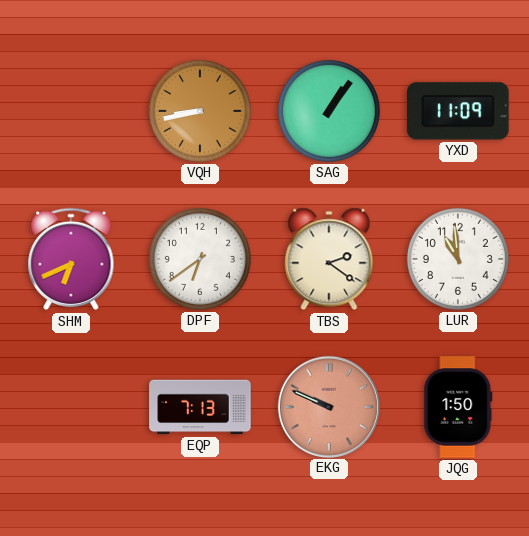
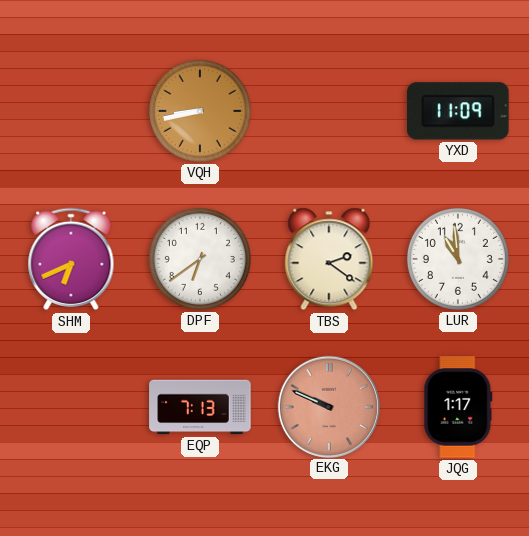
SAG: 1:06 -> none (329, 111)
JQG: 1:50 -> 1:17 (458, 407)
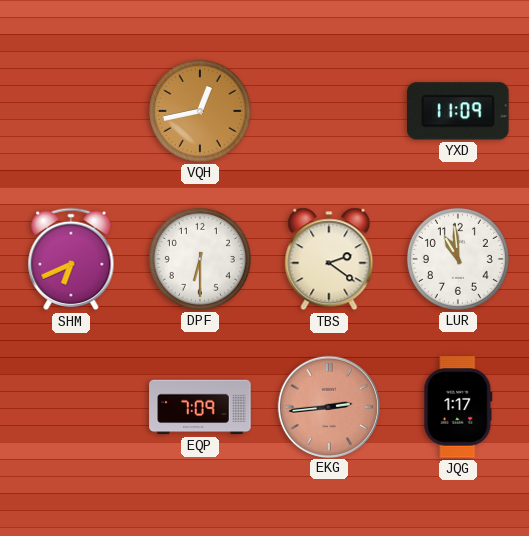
VQH: 8:43 -> 12:43 (200, 111)
DPF: 6:39 -> 6:30 (200, 259)
EQP: 7:13 -> 7:09 (200, 407)
EKG: 9:49 -> 2:44 (328, 406)
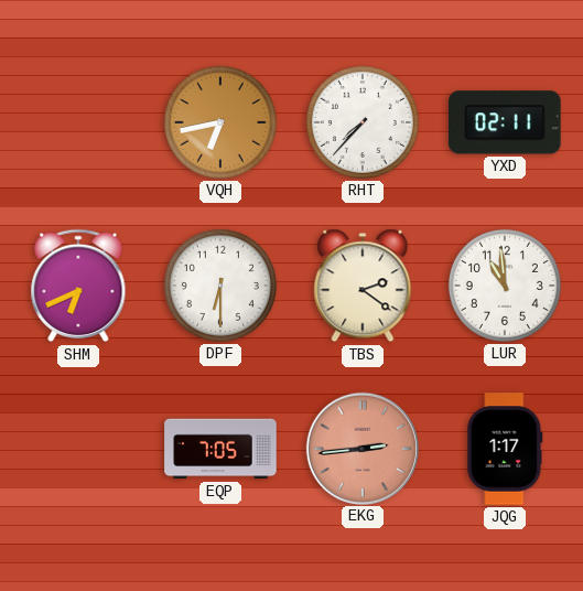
VQH: 12:43 -> 6:43 (220, 122)
RHT: none -> 7:37 (363, 122)
YXD: 11:09 -> 02:11 (506, 122)
EQP: 7:09 -> 7:05 (220, 449)
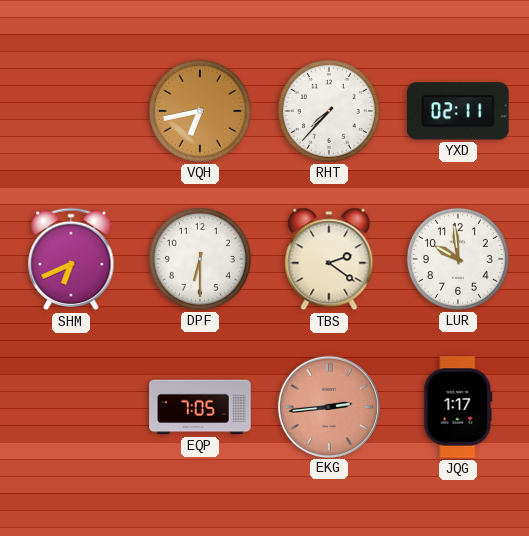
LUR: 10:59 -> 9:59 (458, 259)
